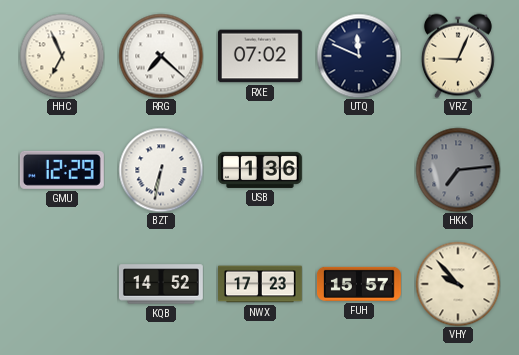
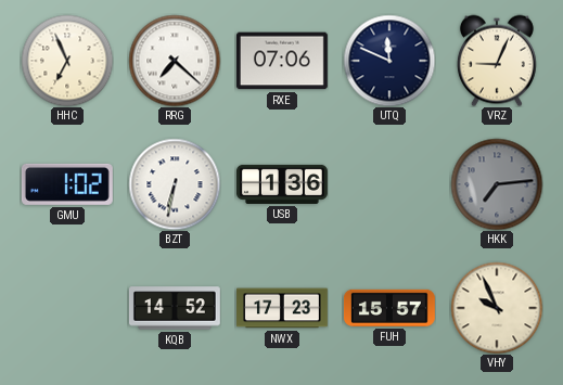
RXE: 07:02 -> 07:06 (282, 61)
GMU: 12:29 -> 1:02 (67, 184)
VHY: 9:53 -> 9:56 (497, 308)
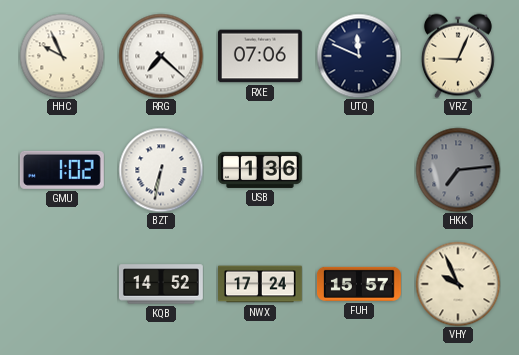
HHC: 6:56 -> 9:56 (62, 56)
NWX: 17:23 -> 17:24 (261, 284)
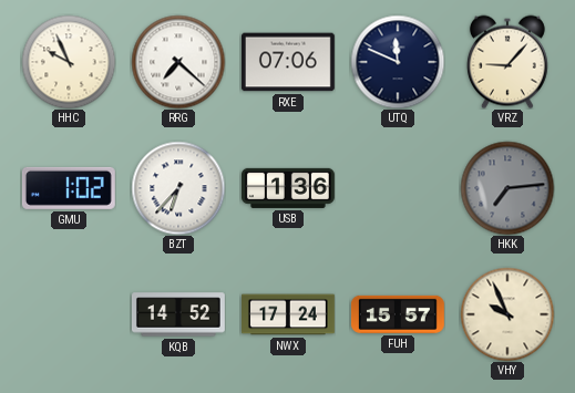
VRZ: 9:04 -> 9:07 (507, 62)
BZT: 6:32 -> 6:37 (178, 188)
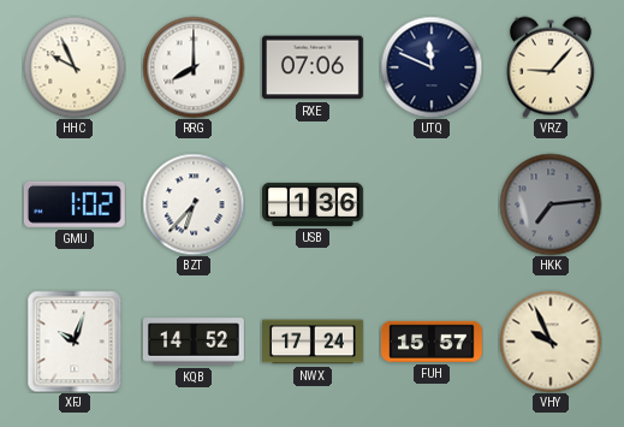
RRG: 7:22 -> 8:00 (194, 67)
XFJ: none -> 10:03 (75, 342)
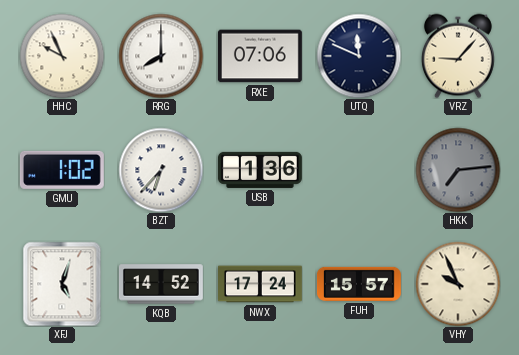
XFJ: 10:03 -> 5:03 (62, 284)
